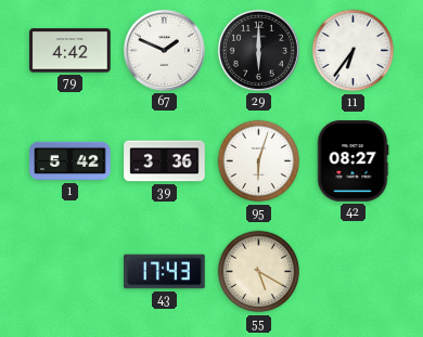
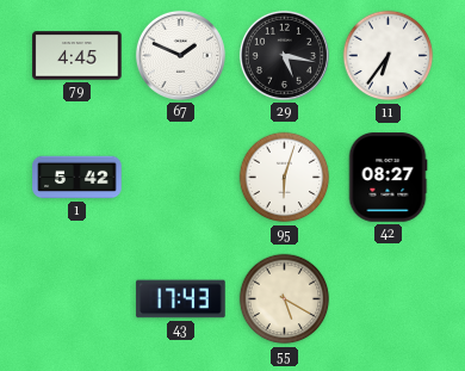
79: 4:42 -> 4:45 (77, 56)
29: 6:00 -> 5:17 (284, 55)
39: 3:36 -> none (165, 161)
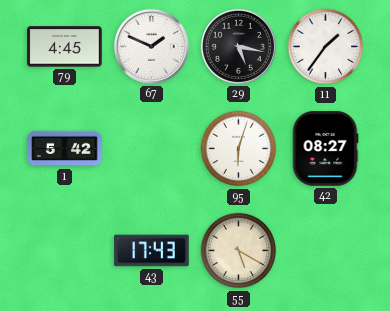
11: 6:36 -> 1:36 (326, 47)
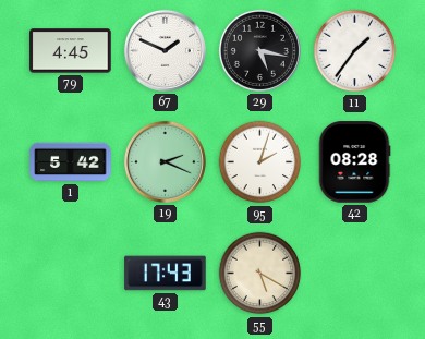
19: none -> 2:19 (165, 161)
95: 6:03 -> 2:03 (260, 162)
42: 08:27 -> 08:28 (354, 162)
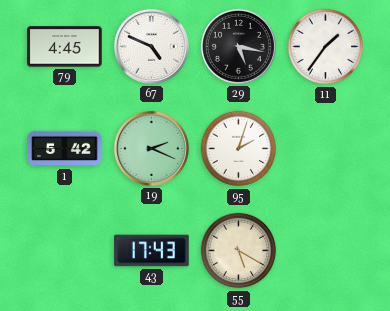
67: 1:49 -> 4:49 (151, 46)
42: 08:28 -> none (354, 162)
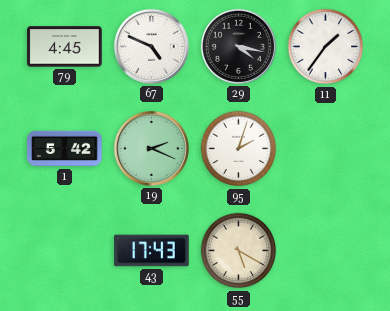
29: 5:17 -> 4:17 (238, 46)
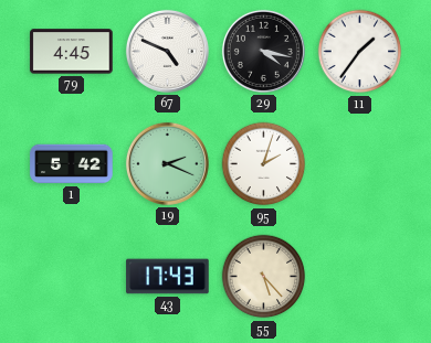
55: 5:20 -> 5:23 (264, 277)
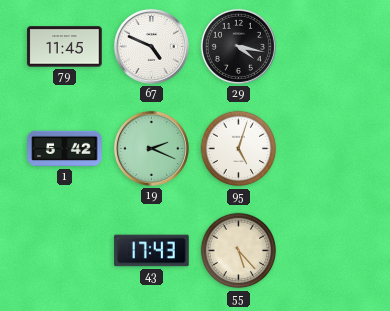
79: 4:45 -> 11:45 (65, 47)
11: 1:36 -> none (360, 52)
95: 2:03 -> 5:03 (239, 149)
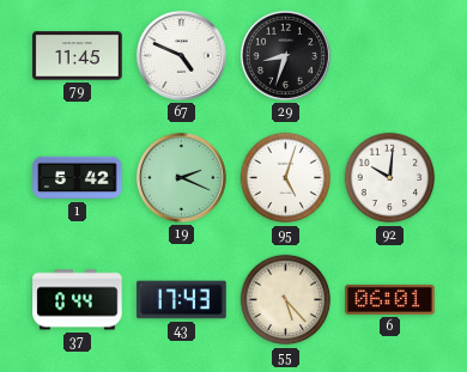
29: 4:17 -> 8:33 (285, 55)
92: none -> 10:01 (390, 178)
37: none -> 0:44 (78, 300)
6: none -> 06:01 (390, 299)
